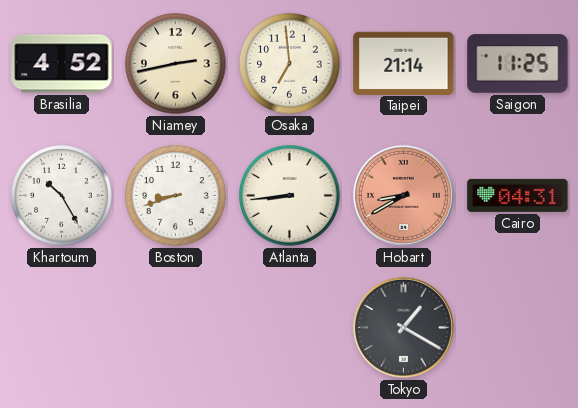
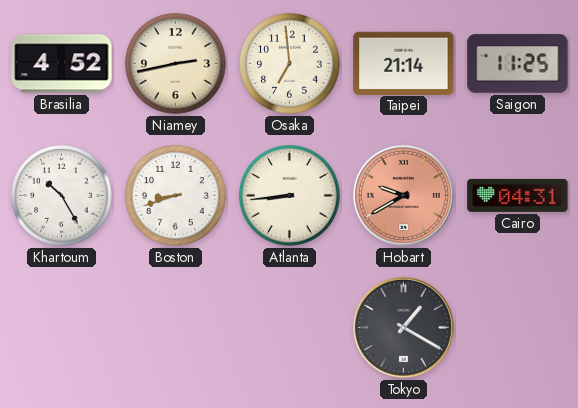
Hobart: 8:40 -> 9:40 (403, 195)
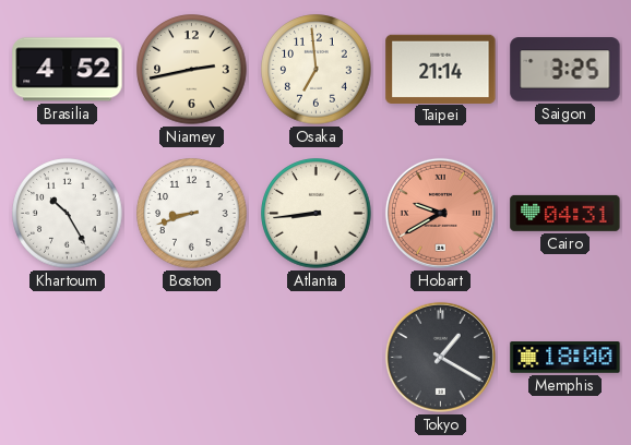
Saigon: 11:25 -> 3:25 (565, 70)
Memphis: none -> 18:00 (565, 358)
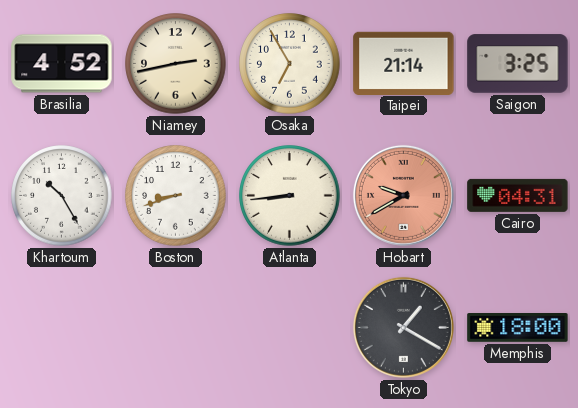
Osaka: 6:59 -> 6:55 (290, 64)
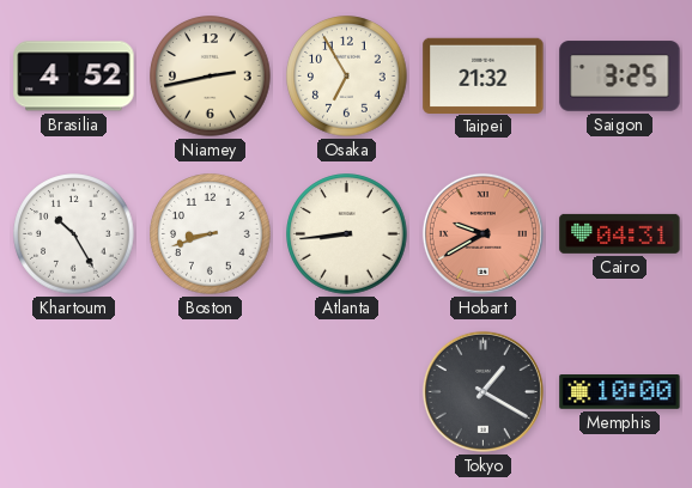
Taipei: 21:14 -> 21:32 (484, 75)
Memphis: 18:00 -> 10:00 (620, 392)
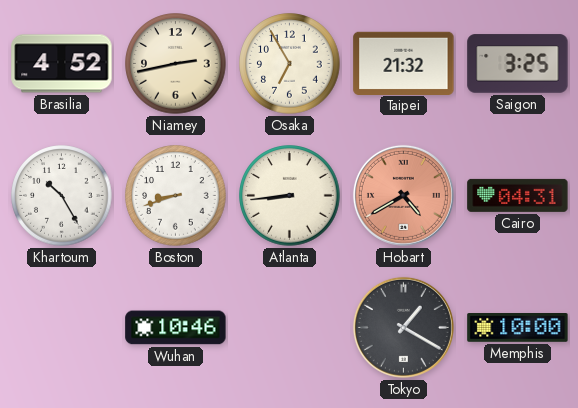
Hobart: 9:40 -> 4:40 (403, 195)
Wuhan: none -> 10:46 (176, 328)
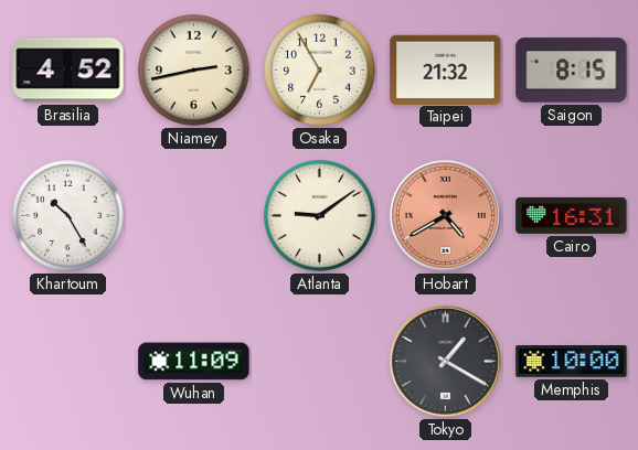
Saigon: 3:25 -> 8:15 (572, 71)
Boston: 8:42 -> none (176, 196)
Atlanta: 8:44 -> 9:09 (320, 216)
Cairo: 04:31 -> 16:31 (572, 215)
Wuhan: 10:46 -> 11:09 (194, 362)
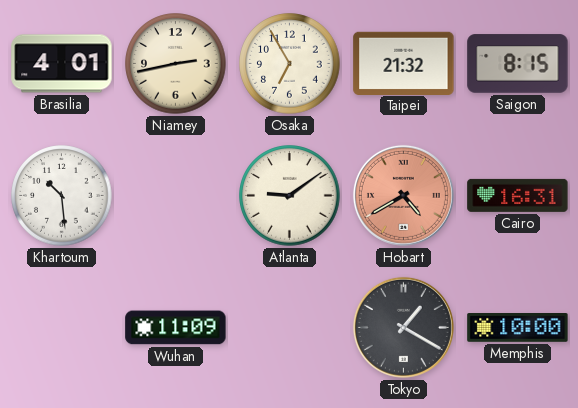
Brasilia: 4:52 -> 4:01 (62, 64)
Khartoum: 10:25 -> 10:29 (62, 196)
